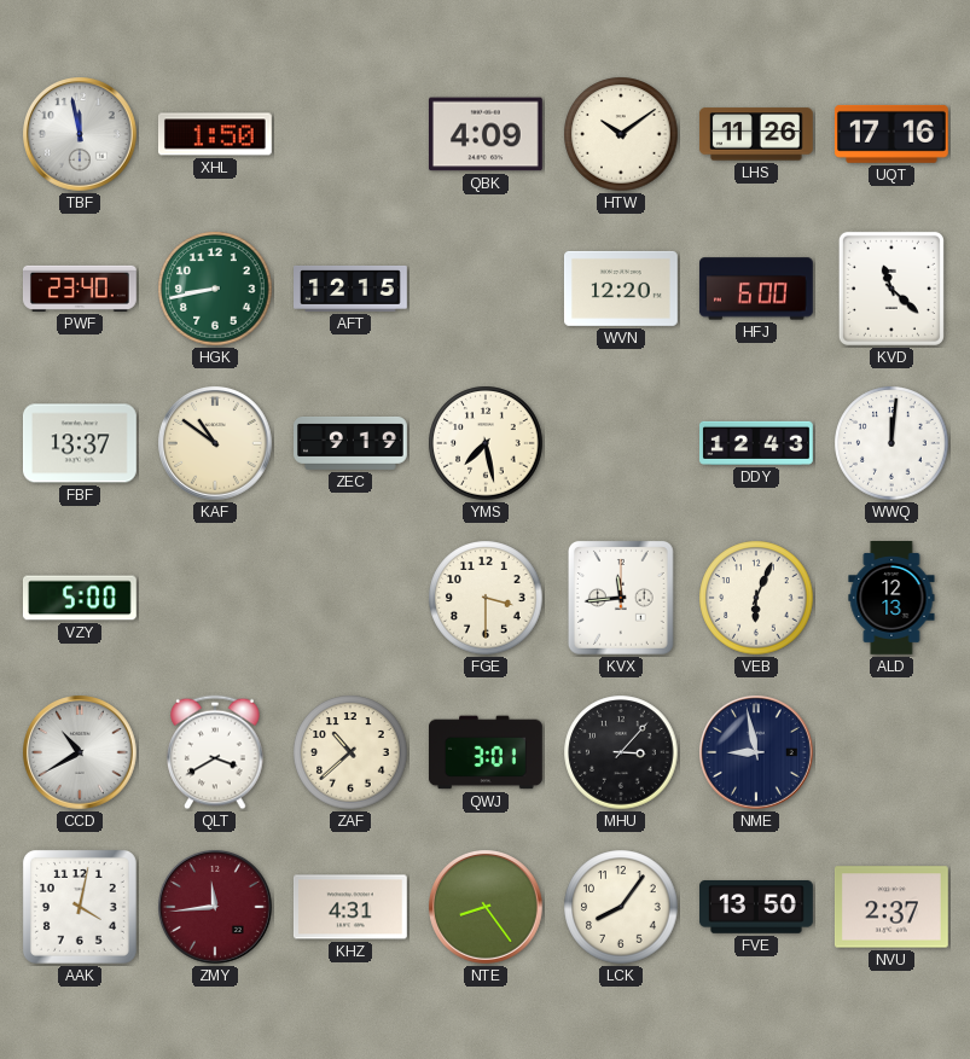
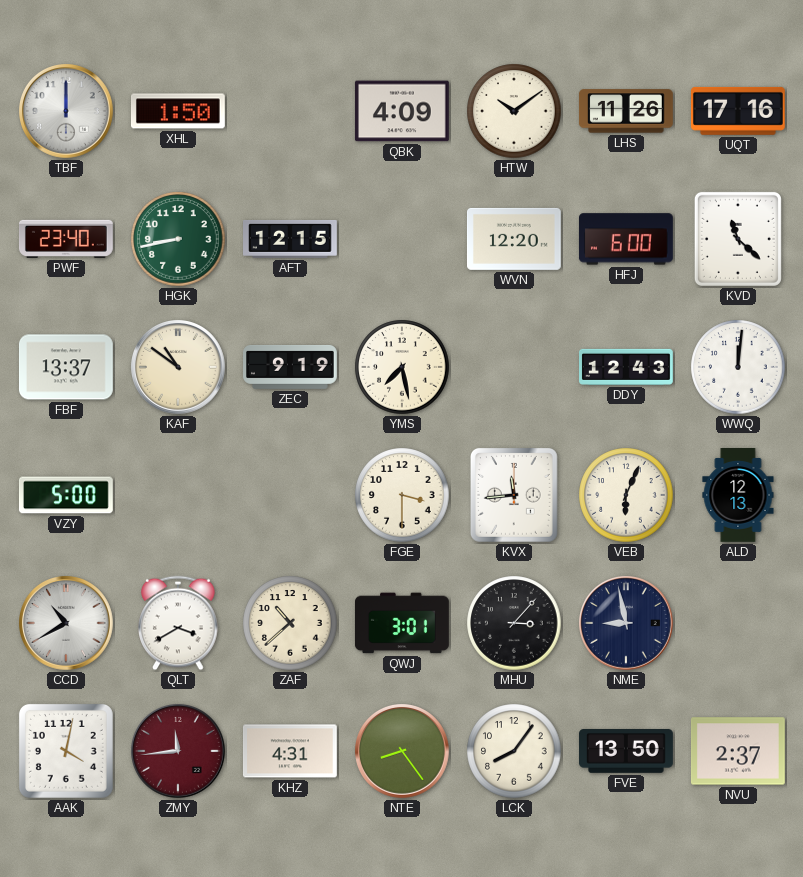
TBF: 11:58 -> 12:00 (67, 112)
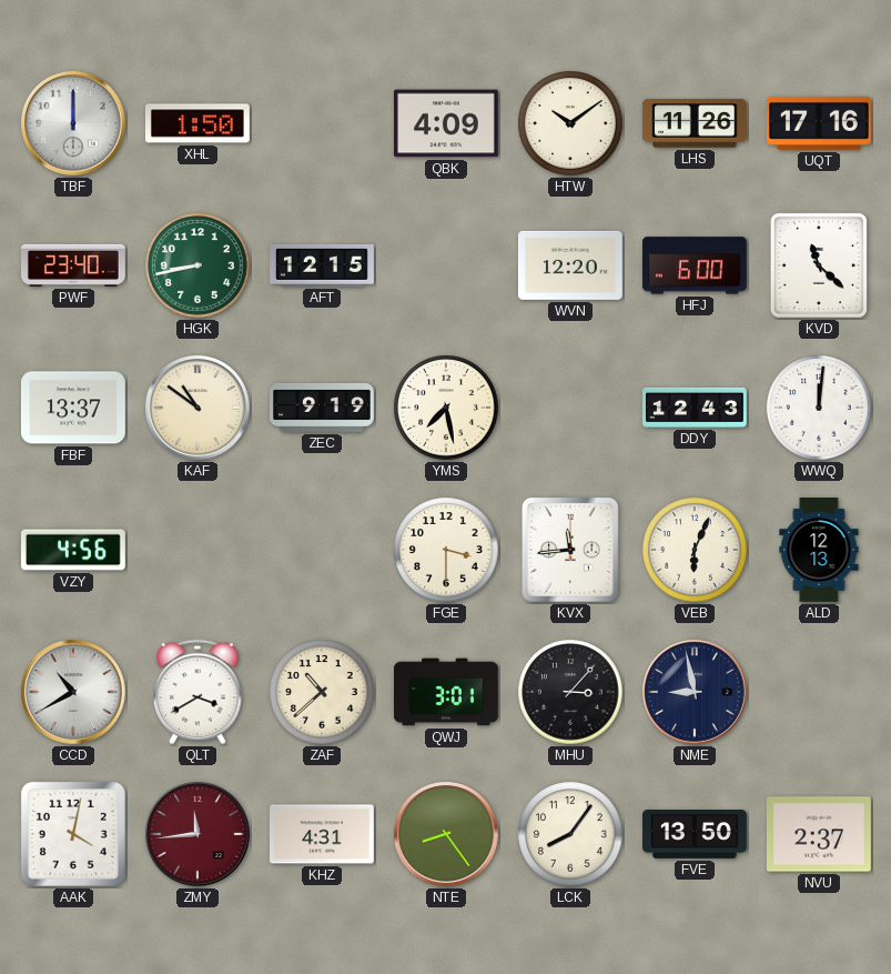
VZY: 5:00 -> 4:56 (73, 550)
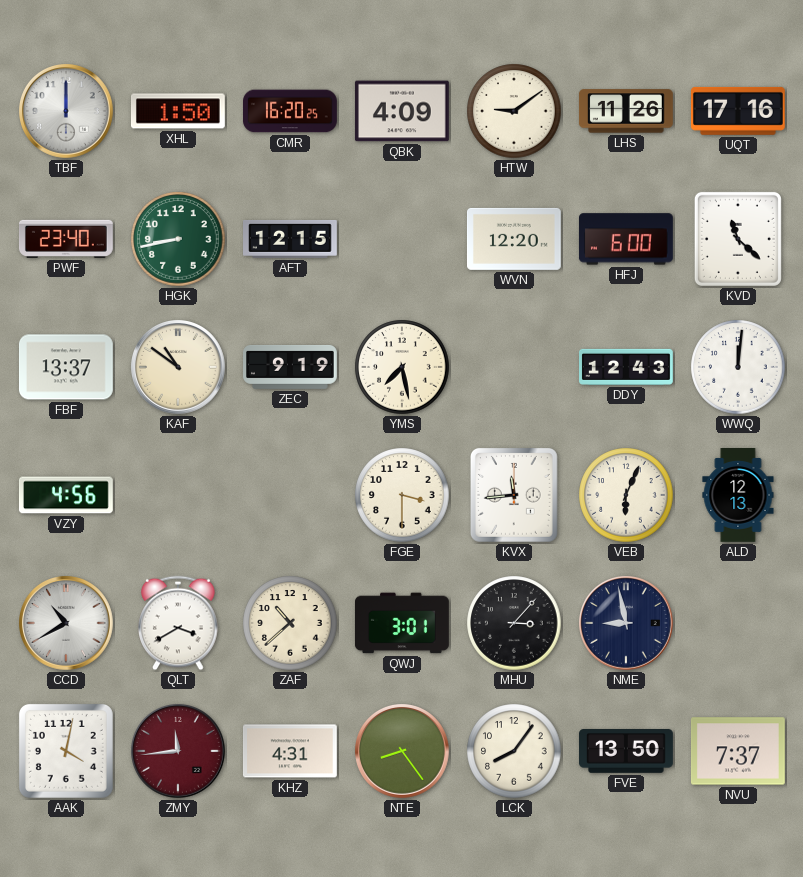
CMR: none -> 16:20 (291, 111)
HTW: 10:09 -> 9:09 (514, 111)
NVU: 2:37 -> 7:37 (738, 751)
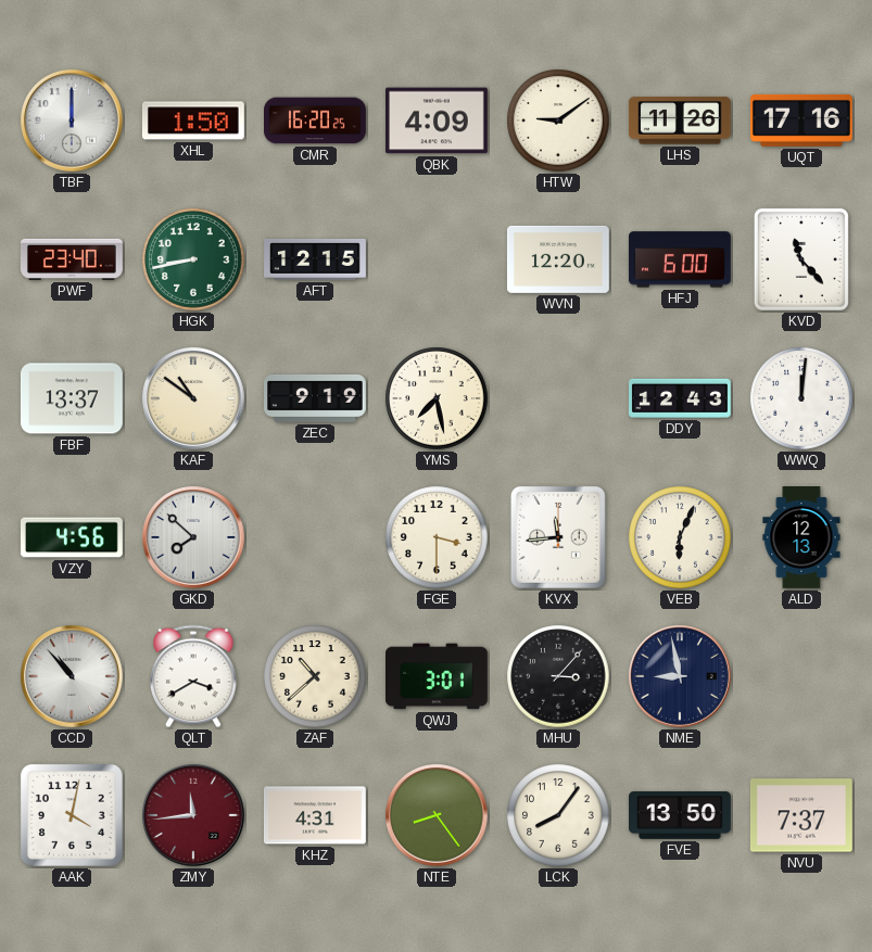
KVD: 11:22 -> 11:23 (801, 259)
GKD: none -> 7:52 (194, 538)
CCD: 10:40 -> 10:53 (73, 677)
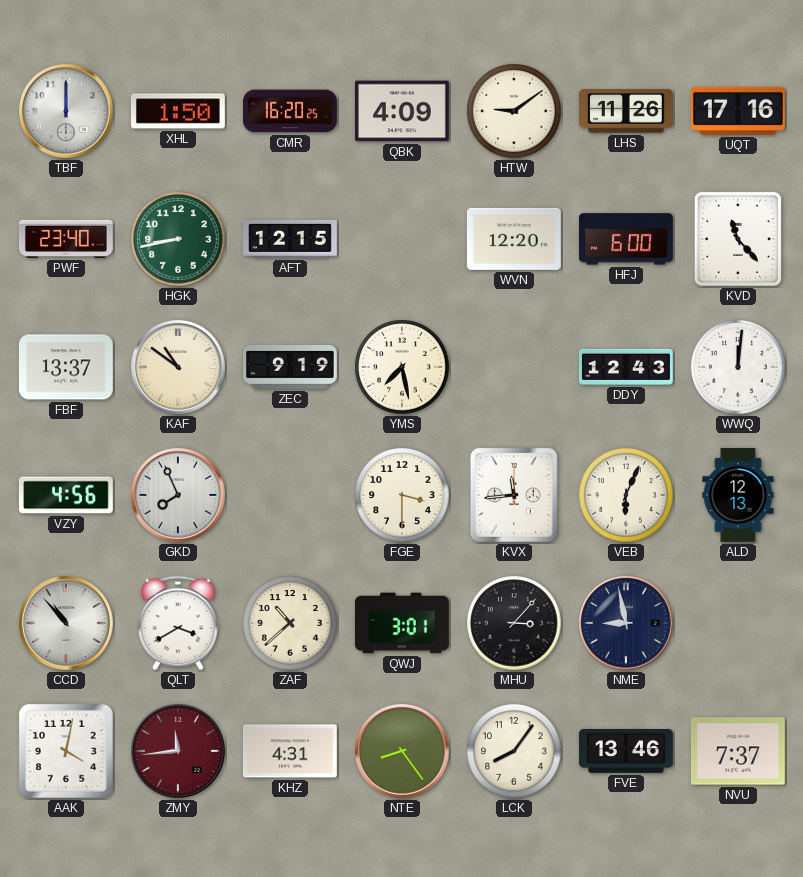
GKD: 7:52 -> 7:56 (179, 496)
FVE: 13:50 -> 13:46 (627, 751)
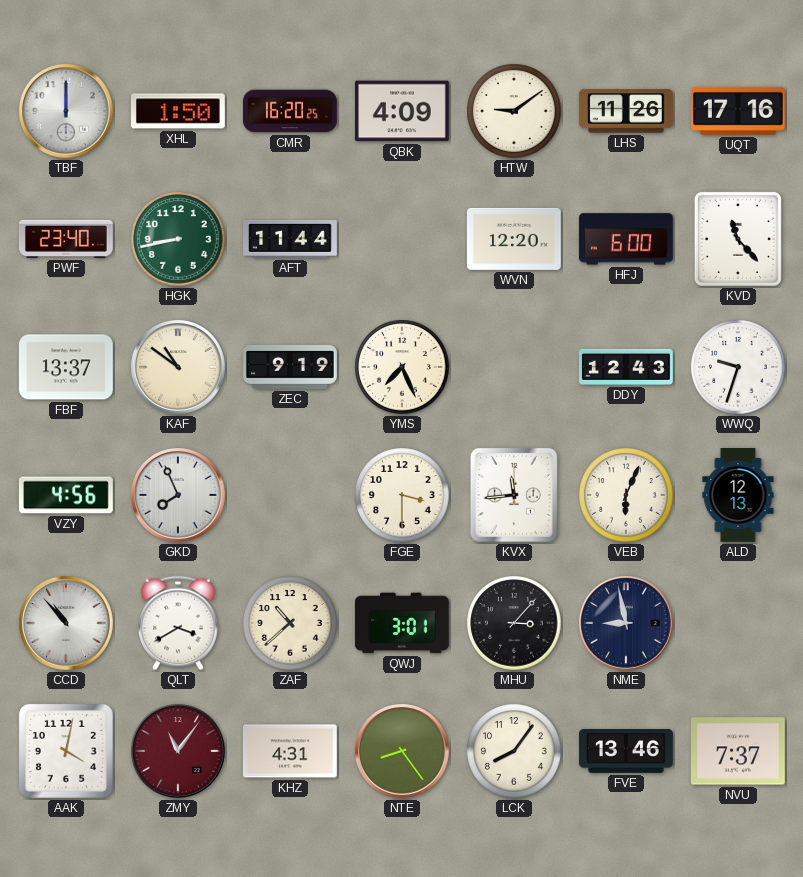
AFT: 12:15 -> 11:44 (291, 239)
YMS: 7:28 -> 7:26 (402, 367)
WWQ: 12:01 -> 9:33 (738, 367)
ZMY: 11:44 -> 11:06 (179, 752)
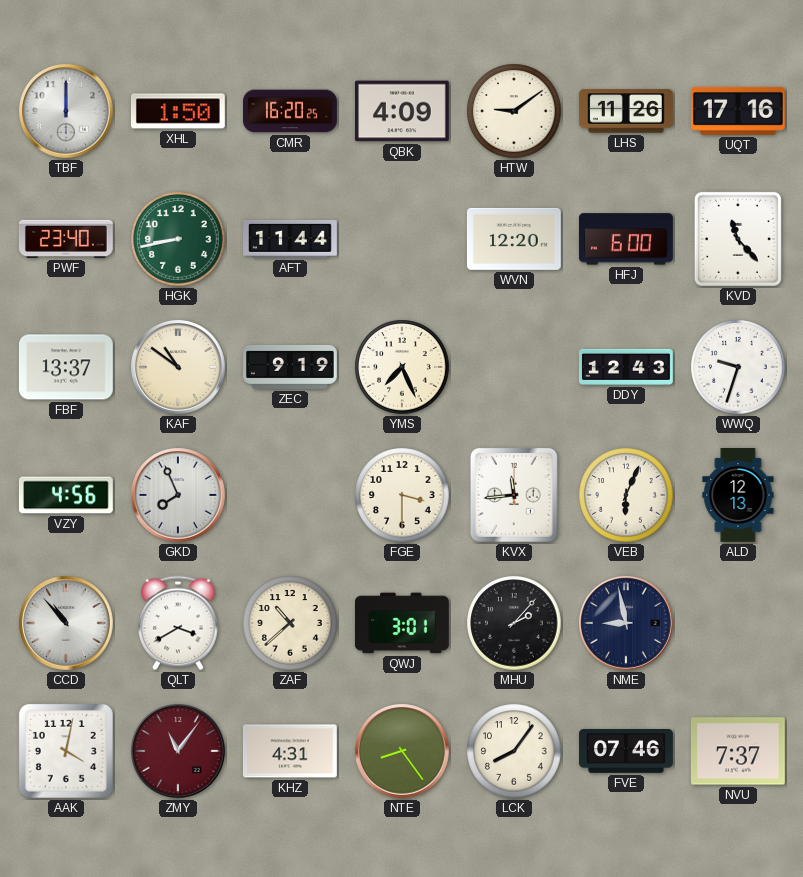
MHU: 3:07 -> 2:07 (514, 623)
FVE: 13:46 -> 07:46 (627, 751)
